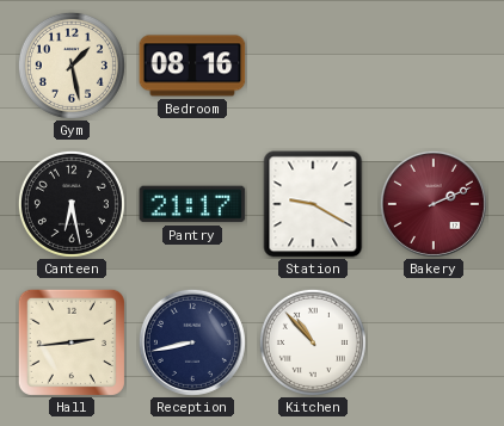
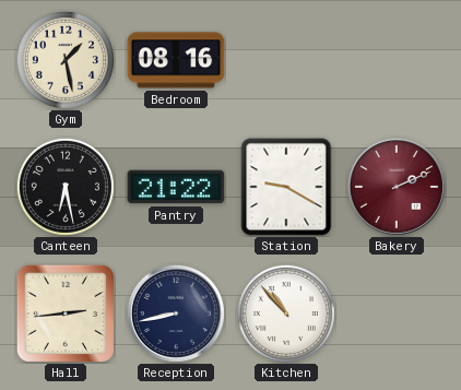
Pantry: 21:17 -> 21:22 (176, 187)
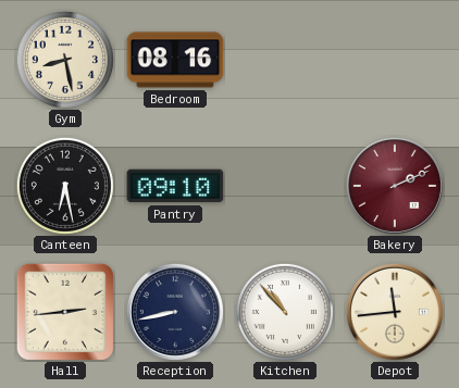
Gym: 1:28 -> 8:28 (65, 60)
Pantry: 21:22 -> 09:10 (175, 186)
Station: 9:20 -> none (286, 187)
Depot: none -> 11:44 (395, 312)
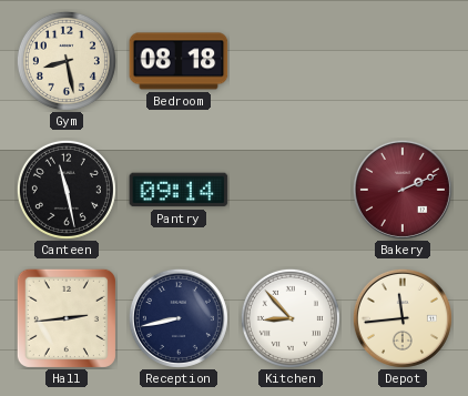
Bedroom: 08:16 -> 08:18 (179, 61)
Canteen: 6:28 -> 11:28 (67, 190)
Pantry: 09:10 -> 09:14 (179, 190)
Kitchen: 10:53 -> 8:53 (291, 318)
